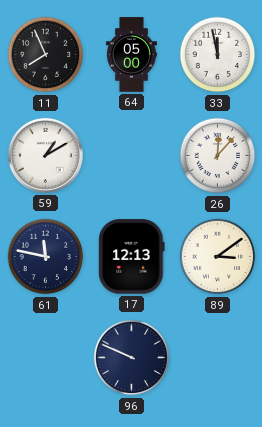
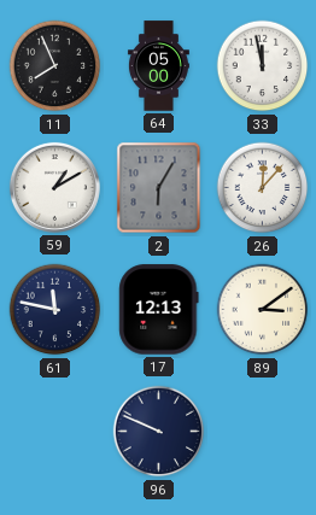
2: none -> 6:05 (159, 188)
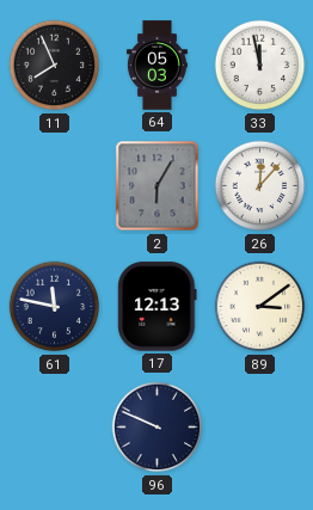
64: 05:00 -> 05:03 (156, 66)
59: 1:10 -> none (54, 187)
